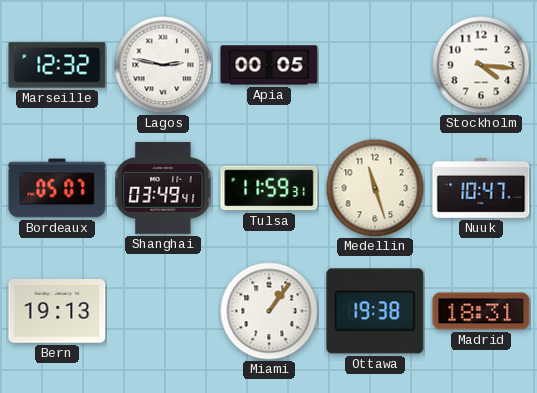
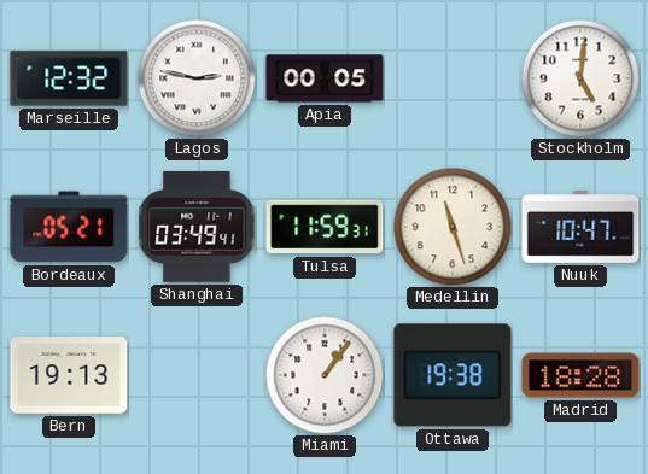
Stockholm: 4:16 -> 5:01 (580, 78)
Bordeaux: 05:07 -> 05:21 (69, 227)
Madrid: 18:31 -> 18:28 (580, 375)
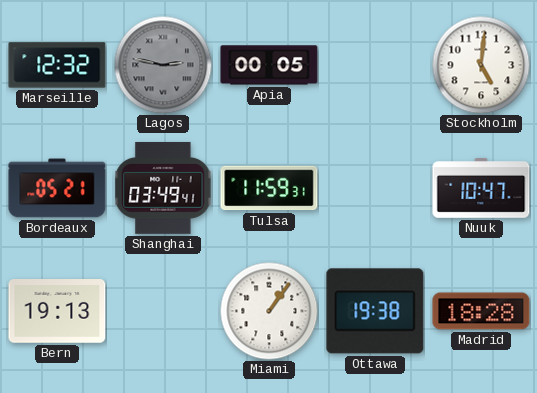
Lagos dial: white -> grey (163, 65)
Medellin: 11:27 -> none (453, 227)
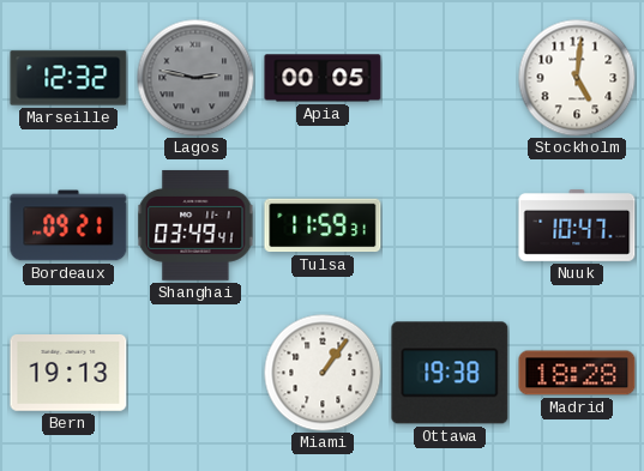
Bordeaux: 05:21 -> 09:21 (68, 225)
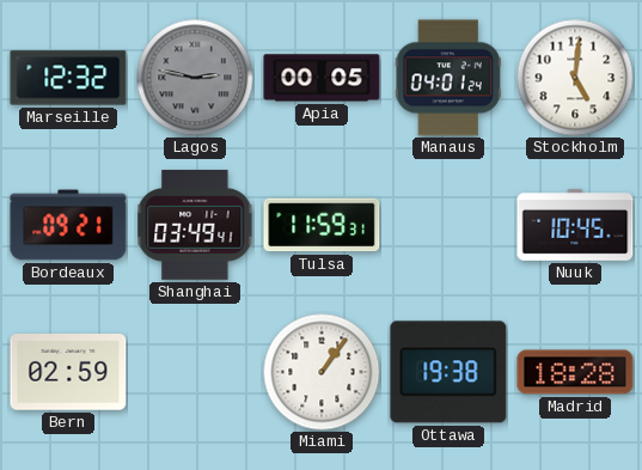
Manaus: none -> 04:01 (448, 78)
Nuuk: 10:47 -> 10:45 (575, 225)
Bern: 19:13 -> 02:59 (68, 373)
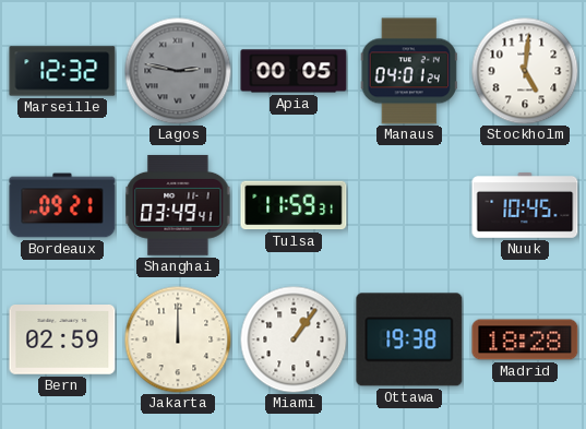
Jakarta: none -> 12:00 (178, 339)
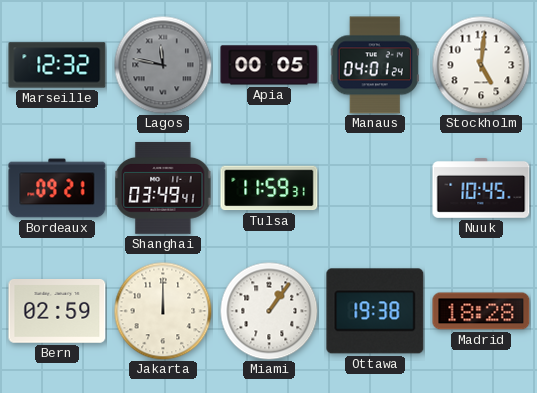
Lagos: 2:47 -> 11:47 (163, 65)
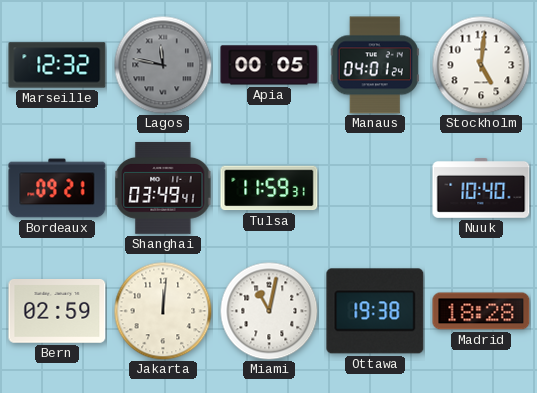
Nuuk: 10:45 -> 10:40 (481, 188)
Jakarta: 12:00 -> 12:01 (163, 311)
Miami: 1:06 -> 11:02 (269, 311)
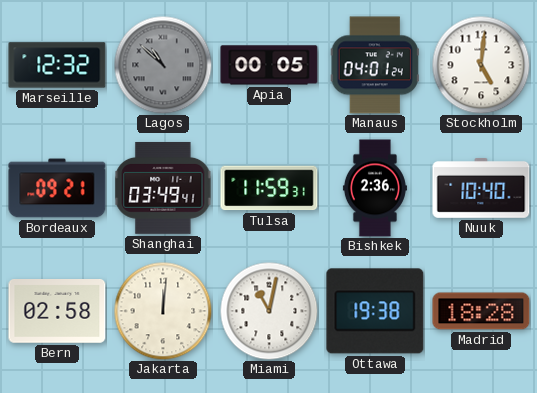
Lagos: 11:47 -> 10:52 (163, 65)
Bishkek: none -> 2:36 (375, 188)
Bern: 02:59 -> 02:58 (57, 312)
